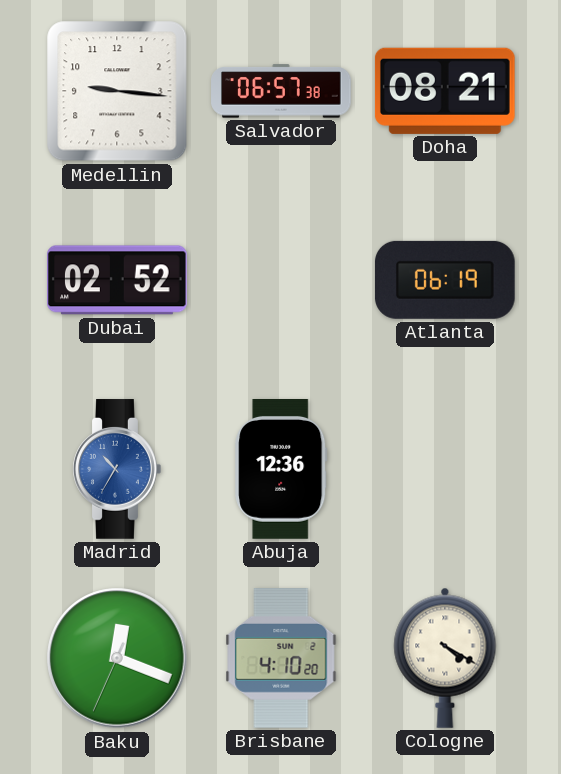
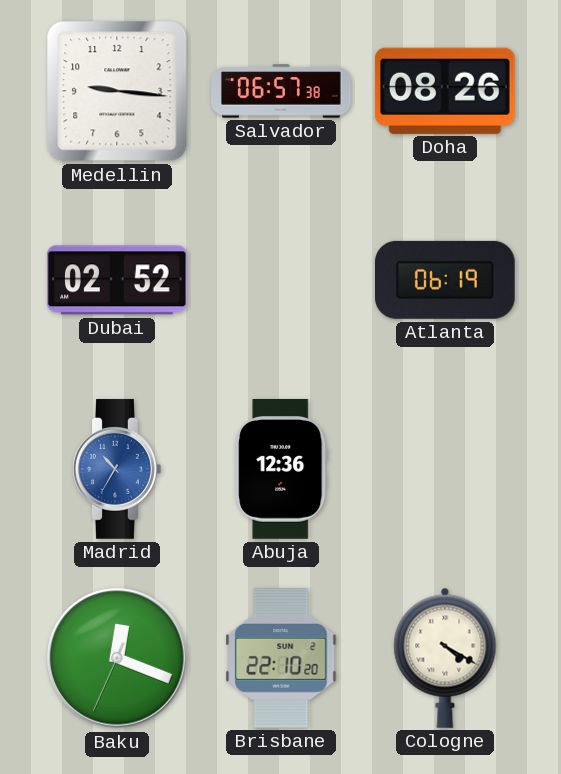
Doha: 08:21 -> 08:26 (445, 91)
Brisbane: 4:10 -> 22:10 (281, 659)
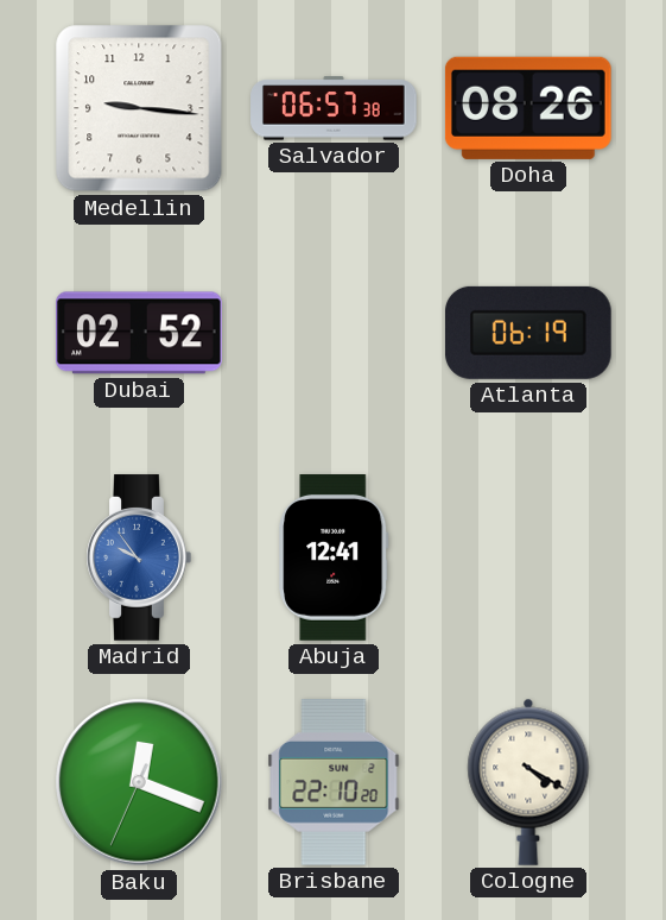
Madrid: 10:35 -> 9:54 (139, 557)
Abuja: 12:36 -> 12:41 (334, 559)
